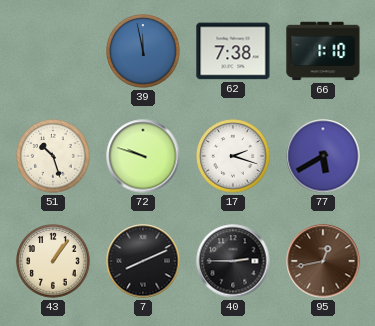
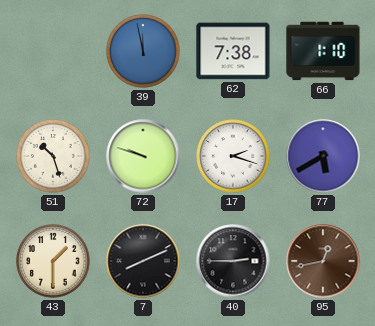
43: 1:06 -> 1:30 (53, 261)
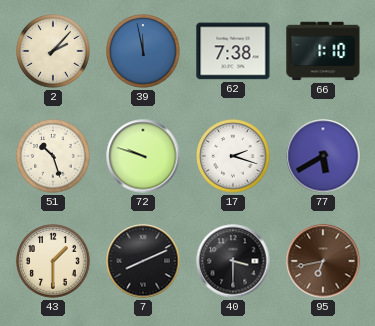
2: none -> 2:07 (53, 51)
40: 2:45 -> 3:30 (233, 261)
95: 12:43 -> 6:43 (323, 261)
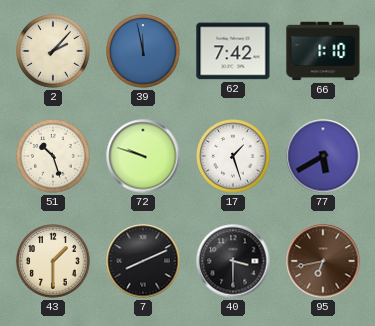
62: 7:38 -> 7:42 (233, 51)
17: 2:18 -> 1:27 (233, 156)
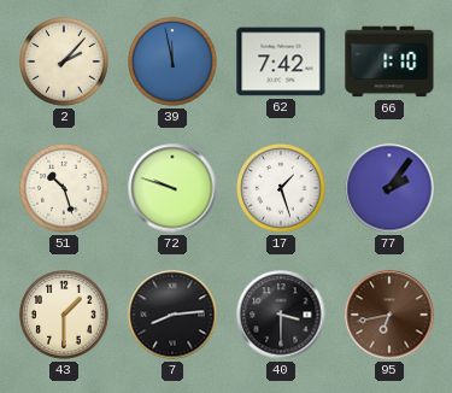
77: 5:40 -> 2:06 (389, 188)
7: 8:11 -> 8:14 (172, 315)
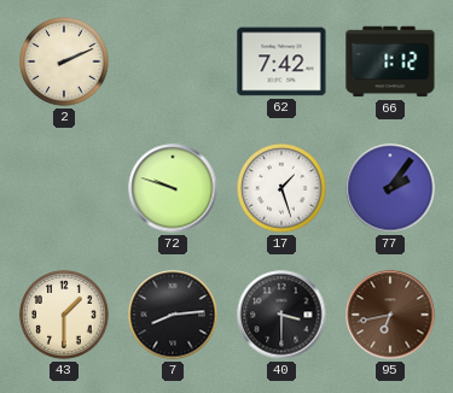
2: 2:07 -> 2:11 (64, 61)
39: 11:58 -> none (172, 61)
66: 1:10 -> 1:12 (390, 61)
51: 10:27 -> none (64, 188)
